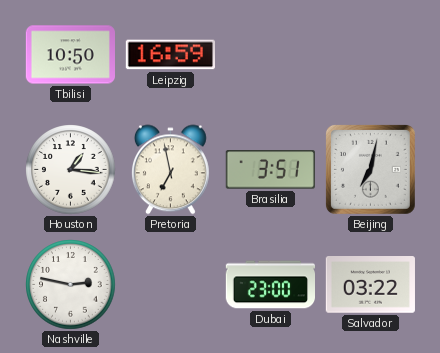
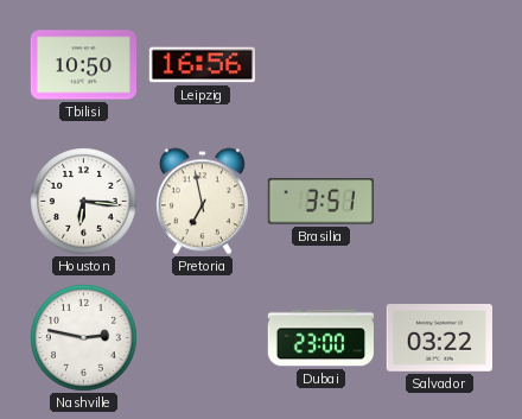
Leipzig: 16:59 -> 16:56 (202, 65)
Houston: 1:16 -> 6:16 (84, 202)
Beijing: 7:02 -> none (370, 169)
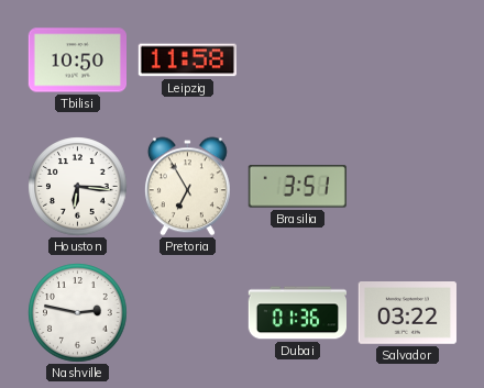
Leipzig: 16:56 -> 11:58 (187, 60)
Pretoria: 6:58 -> 6:55 (187, 187)
Dubai: 23:00 -> 01:36 (297, 313)
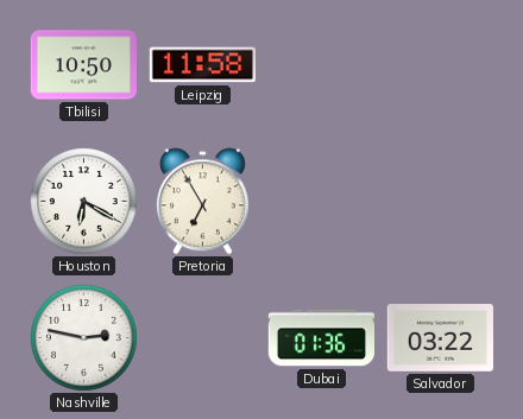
Houston: 6:16 -> 6:20 (84, 202)
Brasilia: 3:51 -> none (297, 187)
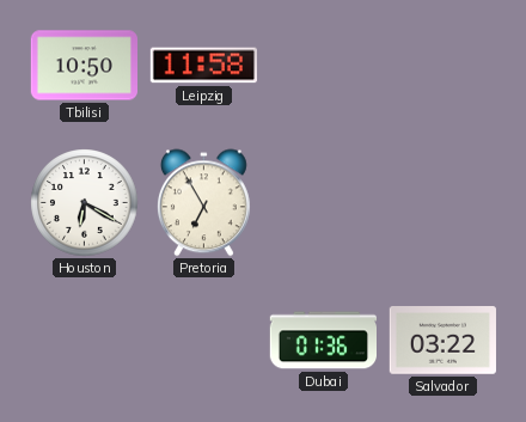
Nashville: 2:47 -> none (84, 338)
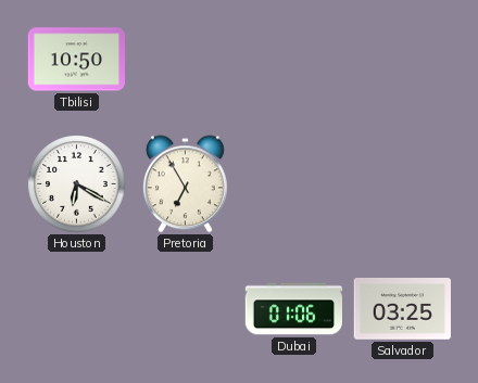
Leipzig: 11:58 -> none (203, 66)
Dubai: 01:36 -> 01:06 (293, 309)
Salvador: 03:22 -> 03:25 (402, 309)
